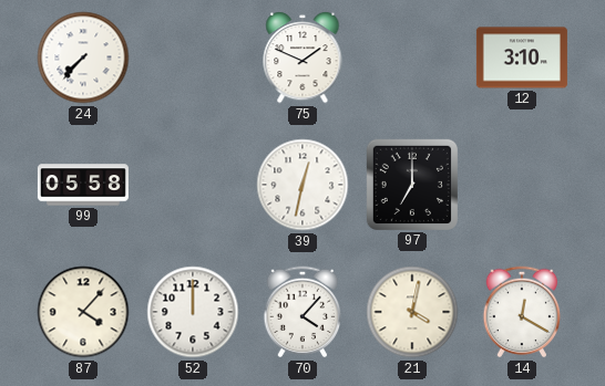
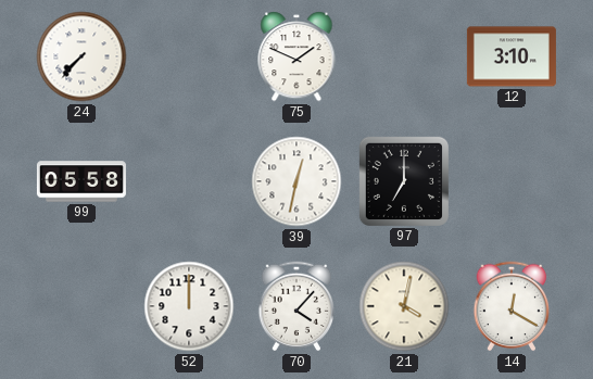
87: 4:07 -> none (83, 312)
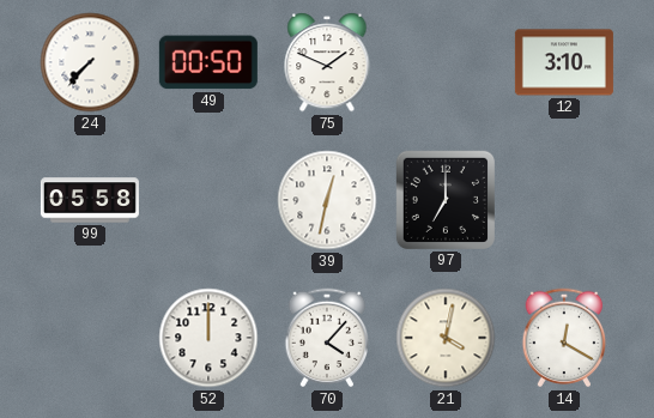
49: none -> 00:50 (208, 62)
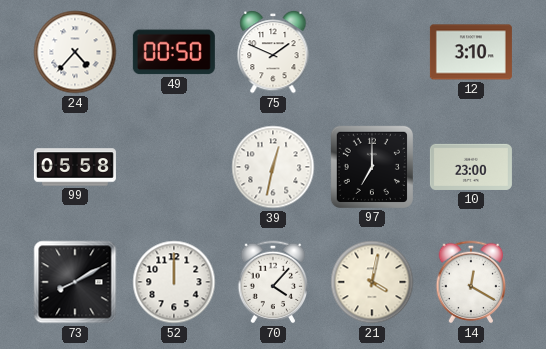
24: 7:37 -> 4:37 (75, 52)
10: none -> 23:00 (471, 167)
73: none -> 8:10 (75, 282)
